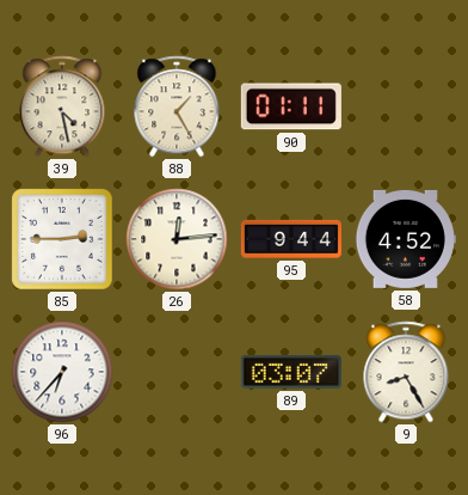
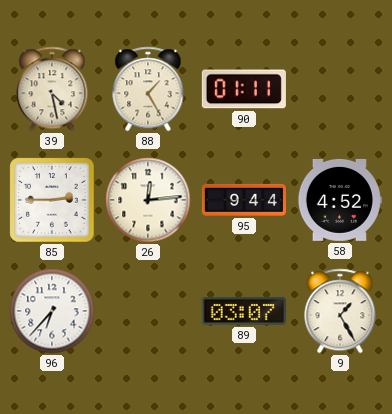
9: 8:25 -> 1:25 (340, 311)
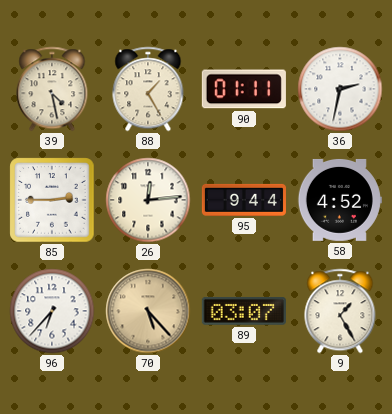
36: none -> 2:32 (340, 89)
70: none -> 5:23 (148, 311)
